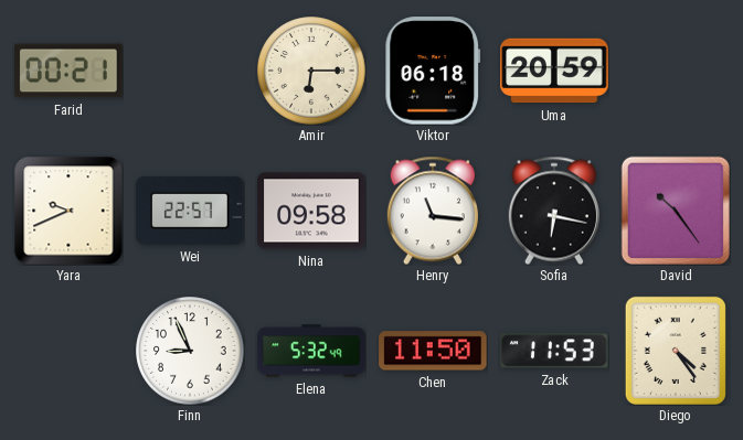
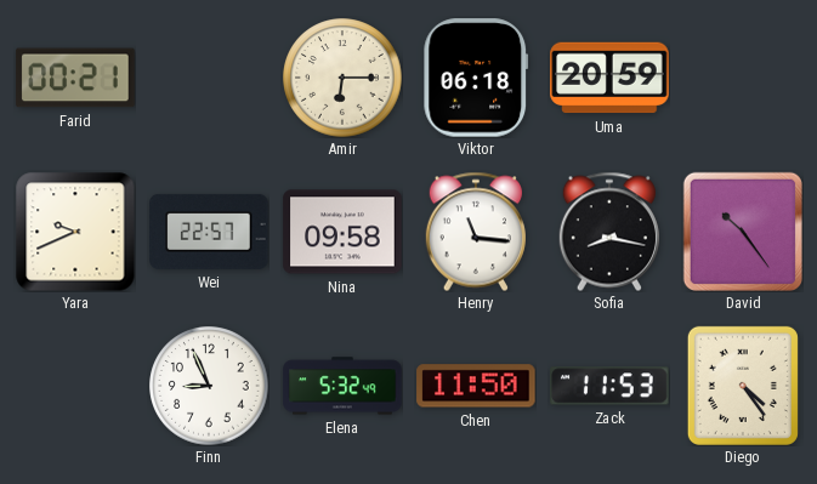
Sofia: 6:17 -> 8:17 (609, 232)
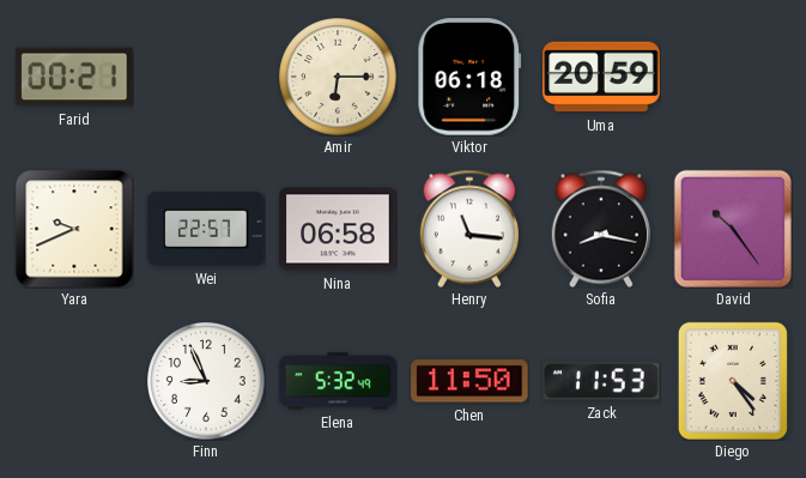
Nina: 09:58 -> 06:58 (338, 229)
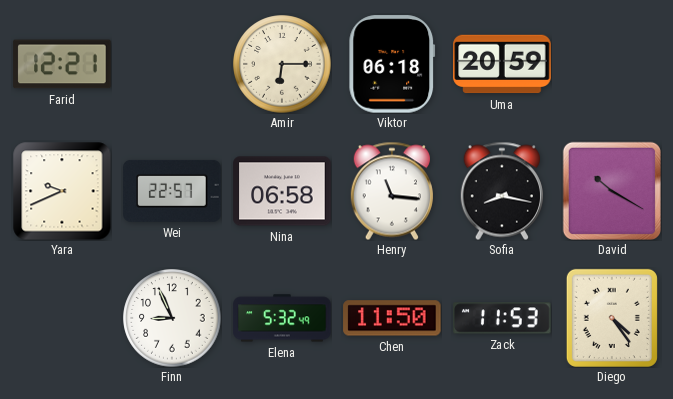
Farid: 00:21 -> 12:21 (62, 64)
David: 10:24 -> 10:20 (612, 191)
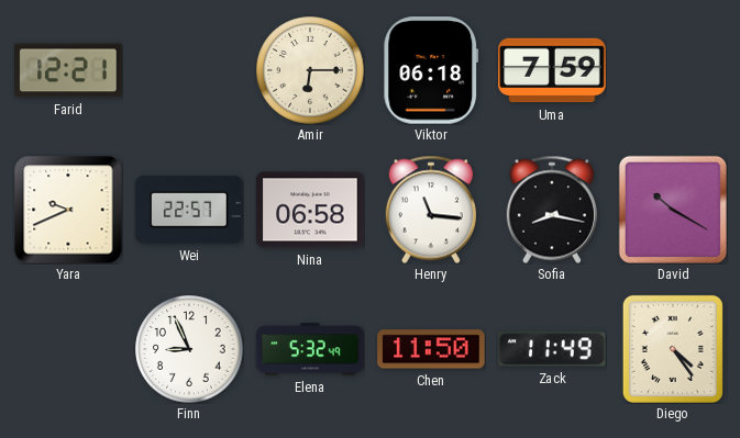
Uma: 20:59 -> 7:59 (552, 70)
Zack: 11:53 -> 11:49 (552, 349)
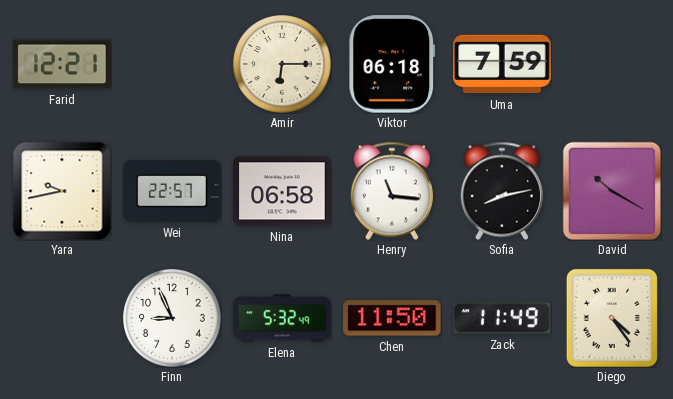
Yara: 9:41 -> 9:43 (62, 191)
Sofia: 8:17 -> 8:13 (502, 191)
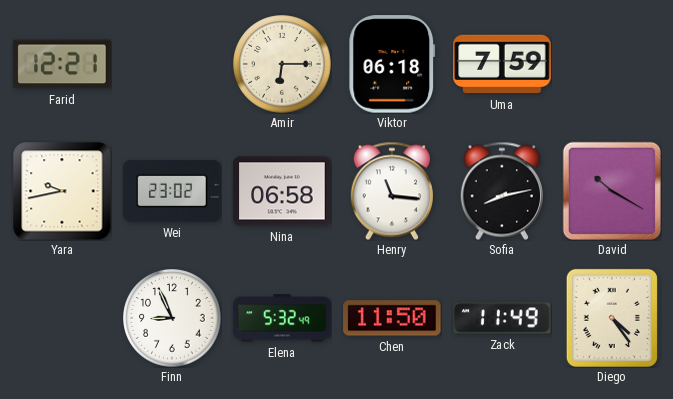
Wei: 22:57 -> 23:02 (172, 191)
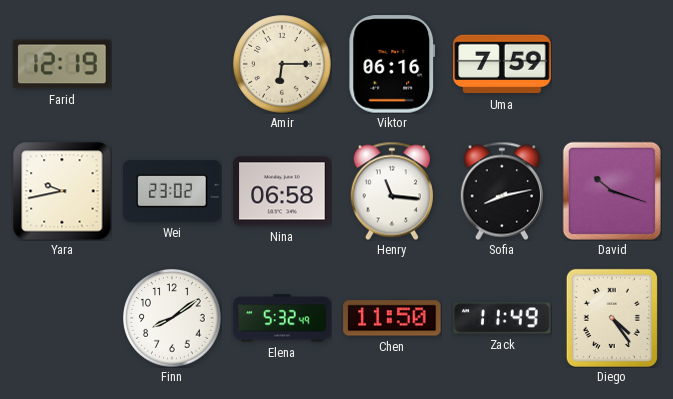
Farid: 12:21 -> 12:19 (62, 64)
Viktor: 06:18 -> 06:16 (392, 64)
David: 10:20 -> 10:18 (612, 191)
Finn: 8:56 -> 8:09 (172, 318)
